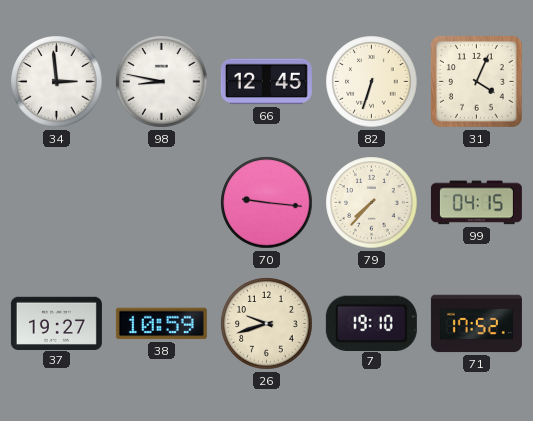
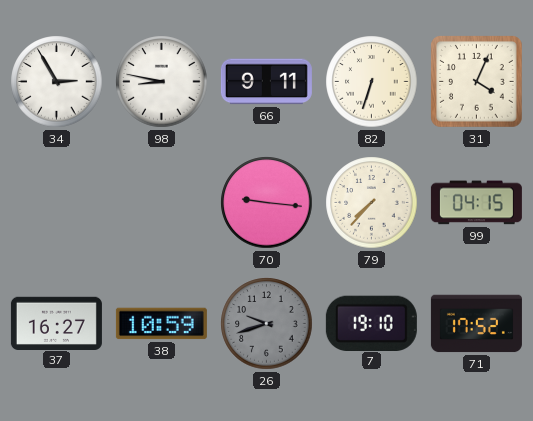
34: 2:59 -> 2:55 (57, 82)
66: 12:45 -> 9:11 (266, 82)
37: 19:27 -> 16:27 (56, 323)
26 dial: cream -> grey (267, 324)
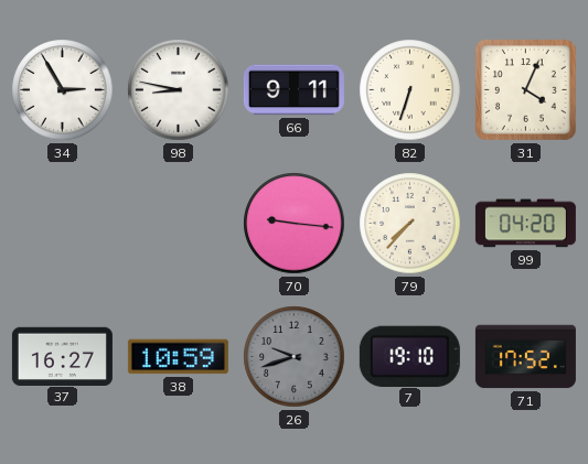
99: 04:15 -> 04:20 (525, 224)
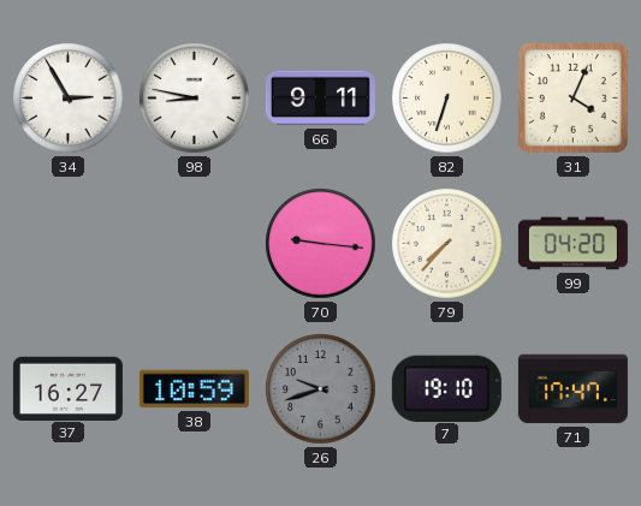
71: 17:52 -> 17:47 (572, 389)
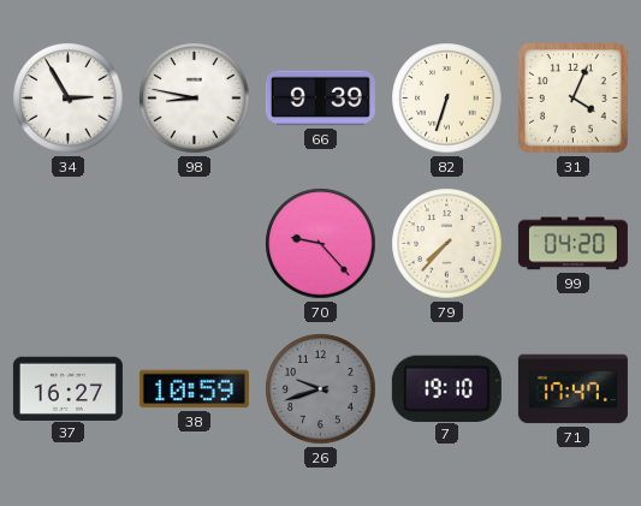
66: 9:11 -> 9:39 (320, 99)
70: 9:16 -> 9:23 (321, 244)
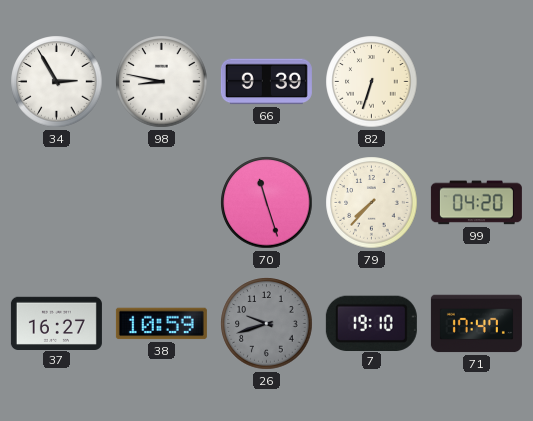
31: 4:04 -> none (574, 99)
70: 9:23 -> 11:27 (267, 203)
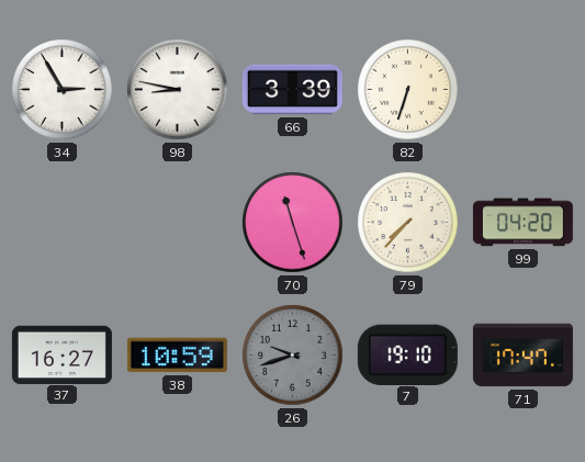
66: 9:39 -> 3:39 (292, 90)
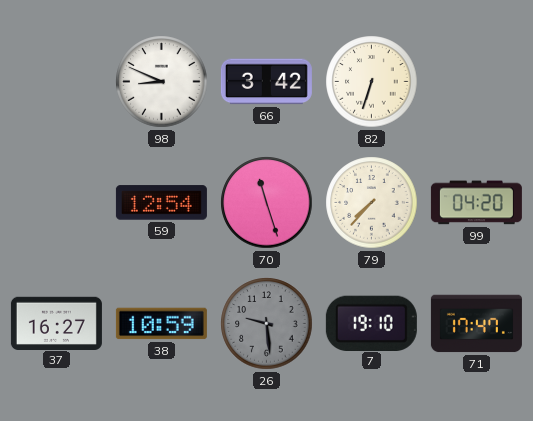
34: 2:55 -> none (63, 90)
98: 8:47 -> 8:49 (162, 82)
66: 3:39 -> 3:42 (266, 82)
59: none -> 12:54 (161, 203)
26: 9:42 -> 9:29 (267, 324)
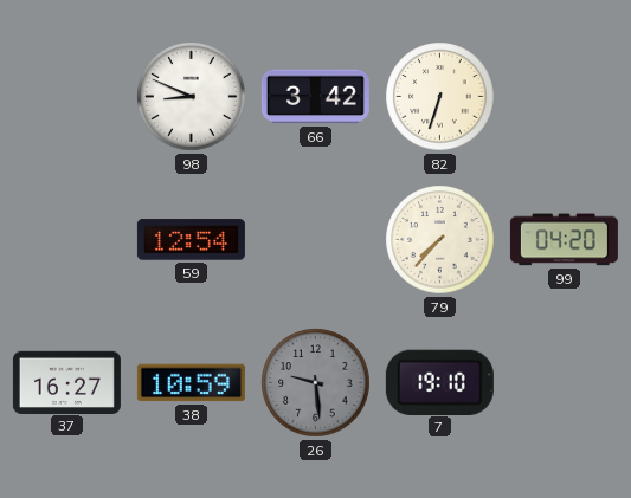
70: 11:27 -> none (267, 203)
71: 17:47 -> none (476, 324)
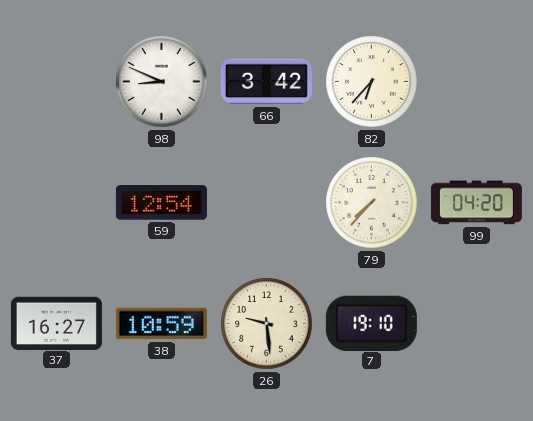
82: 6:33 -> 6:37 (372, 82)
26 dial: grey -> cream (267, 324)
